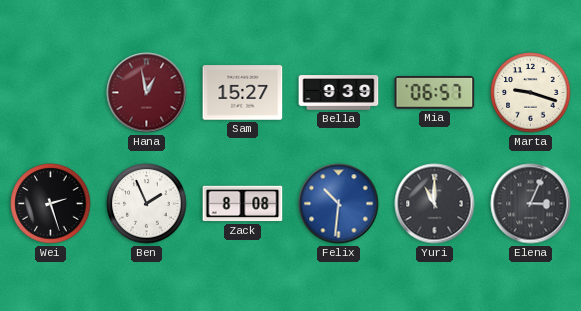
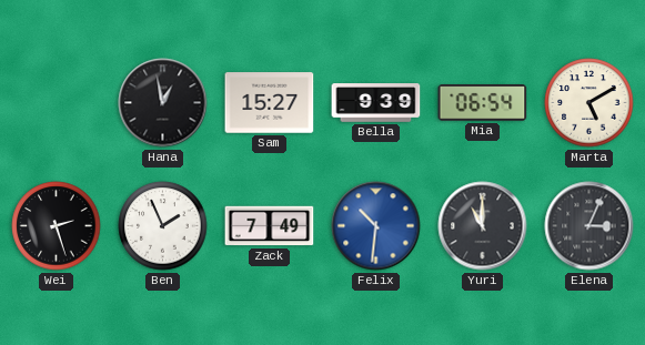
Hana dial: burgundy -> black (163, 103)
Mia: 06:57 -> 06:54 (483, 103)
Marta: 9:18 -> 5:10 (589, 103)
Zack: 8:08 -> 7:49 (270, 226)
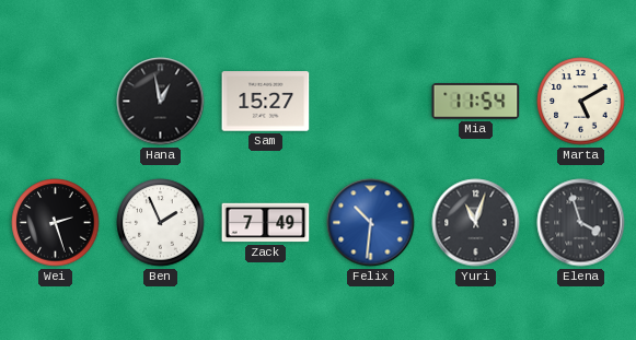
Bella: 9:39 -> none (376, 103)
Mia: 06:54 -> 11:54 (476, 102)
Yuri: 11:00 -> 11:03 (476, 223)
Elena: 3:04 -> 3:57 (581, 223)
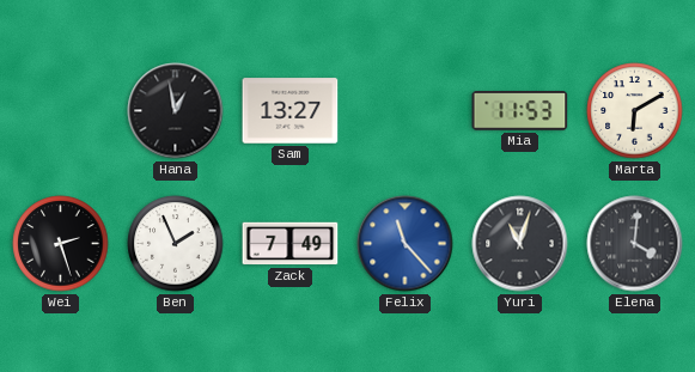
Sam: 15:27 -> 13:27 (291, 111)
Mia: 11:54 -> 11:53 (520, 111)
Marta: 5:10 -> 6:10 (635, 111)
Felix: 10:31 -> 11:23 (406, 244)
Elena: 3:57 -> 4:01 (635, 244)
